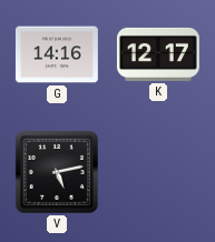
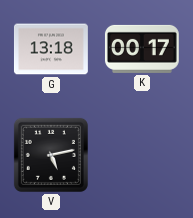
G: 14:16 -> 13:18 (51, 49)
K: 12:17 -> 00:17 (142, 49)
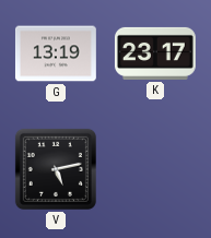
G: 13:18 -> 13:19 (56, 53)
K: 00:17 -> 23:17 (155, 53)
